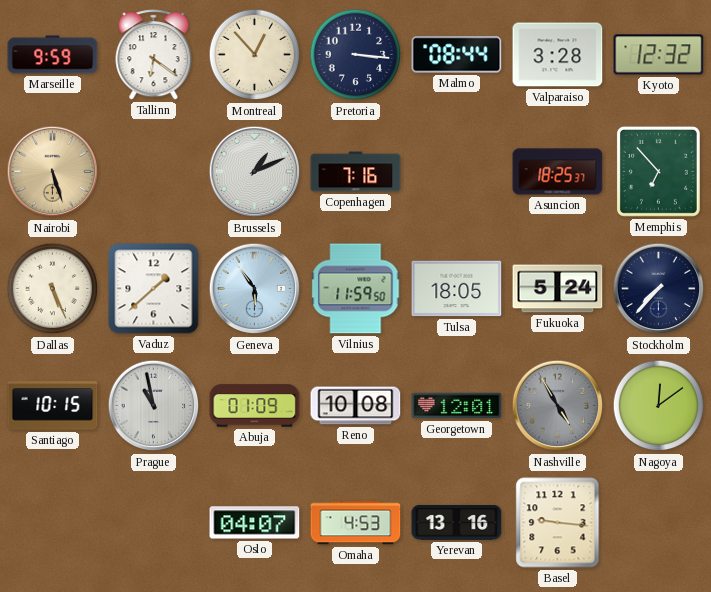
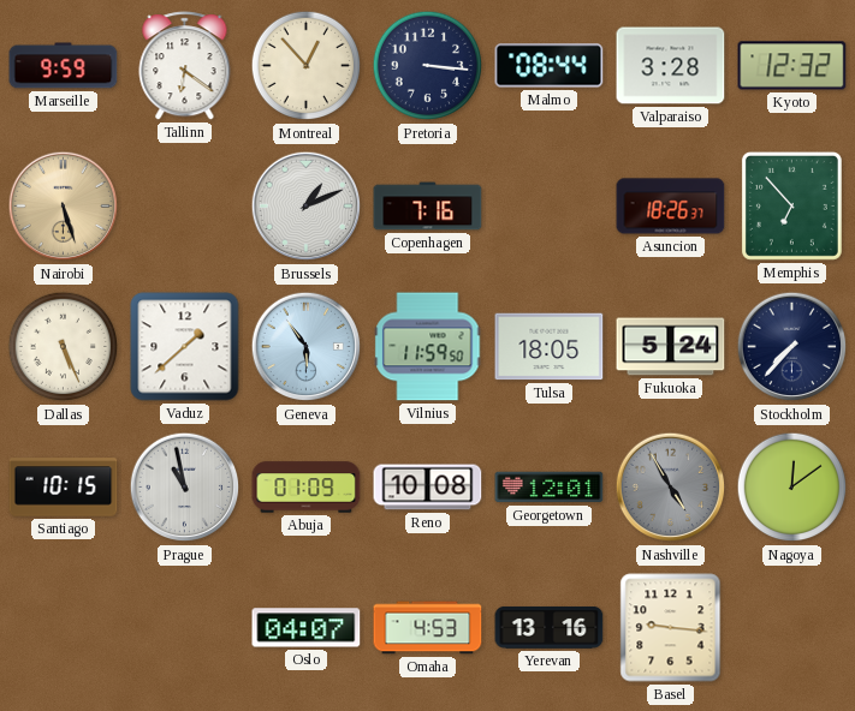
Asuncion: 18:25 -> 18:26 (671, 207)
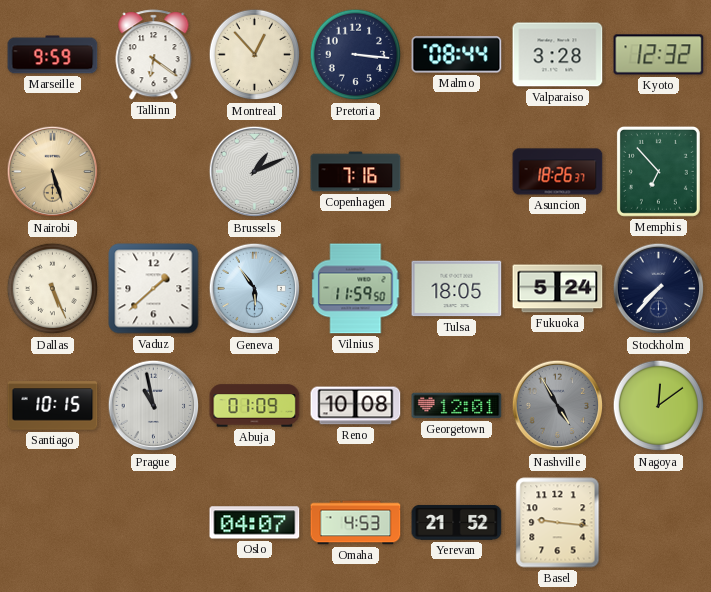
Yerevan: 13:16 -> 21:52 (457, 523)
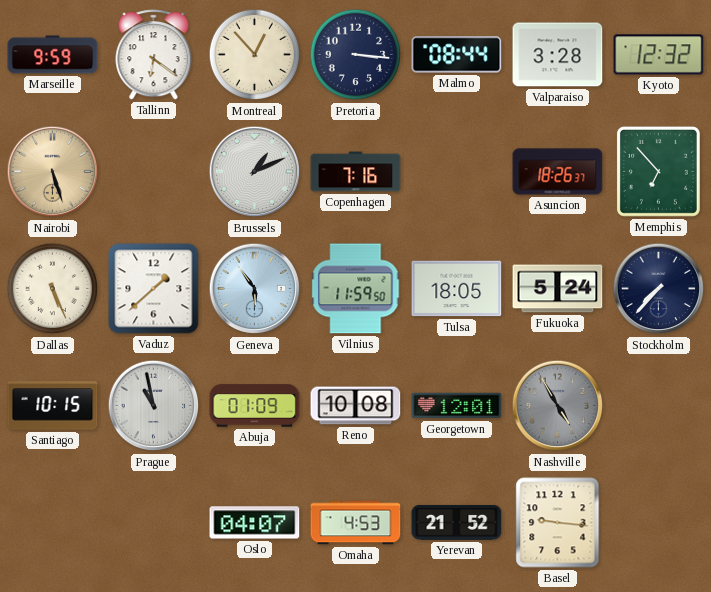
Nagoya: 12:09 -> none (659, 406)
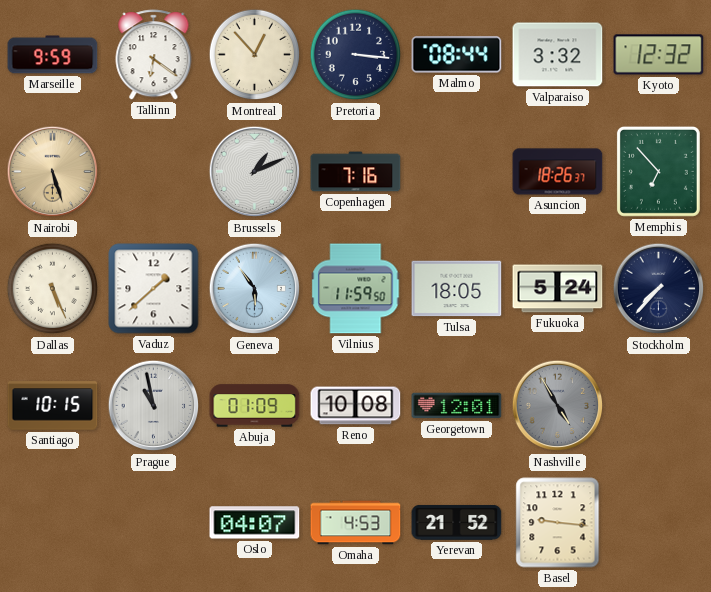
Valparaiso: 3:28 -> 3:32 (558, 55)
